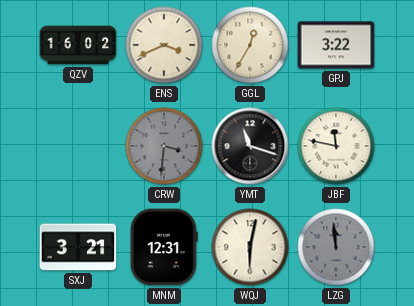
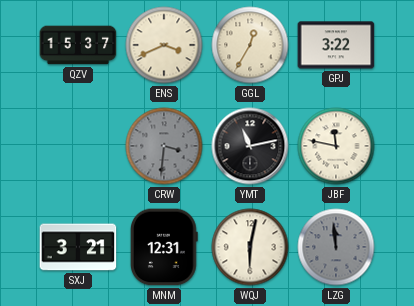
QZV: 16:02 -> 15:37 (78, 45)
YMT: 11:18 -> 11:13 (250, 146)
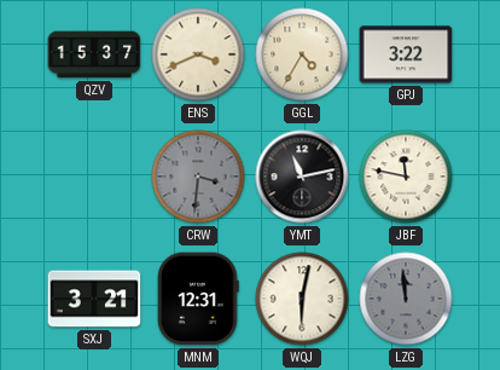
GGL: 12:35 -> 4:35 (302, 54)
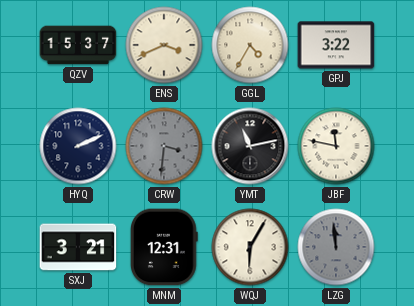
HYQ: none -> 2:11 (78, 146)
WQJ: 6:02 -> 6:05 (250, 247)
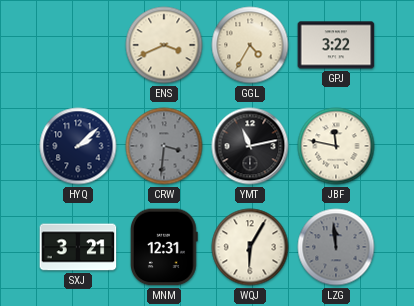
QZV: 15:37 -> none (78, 45)
HYQ: 2:11 -> 2:08 (78, 146)
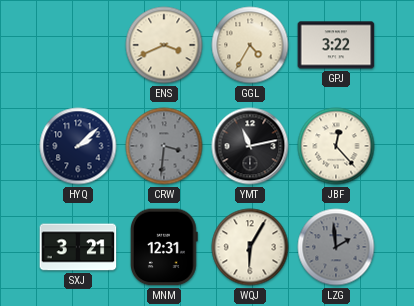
JBF: 11:47 -> 12:23 (336, 146)
LZG: 11:59 -> 1:59 (336, 247)
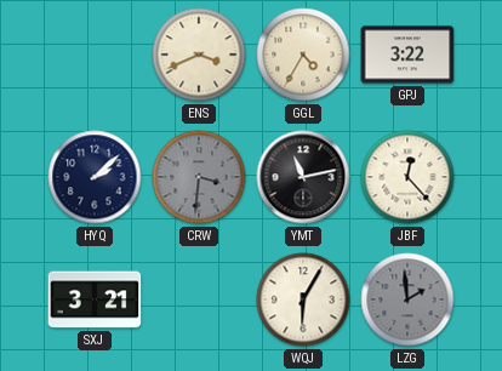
MNM: 12:31 -> none (164, 247)
